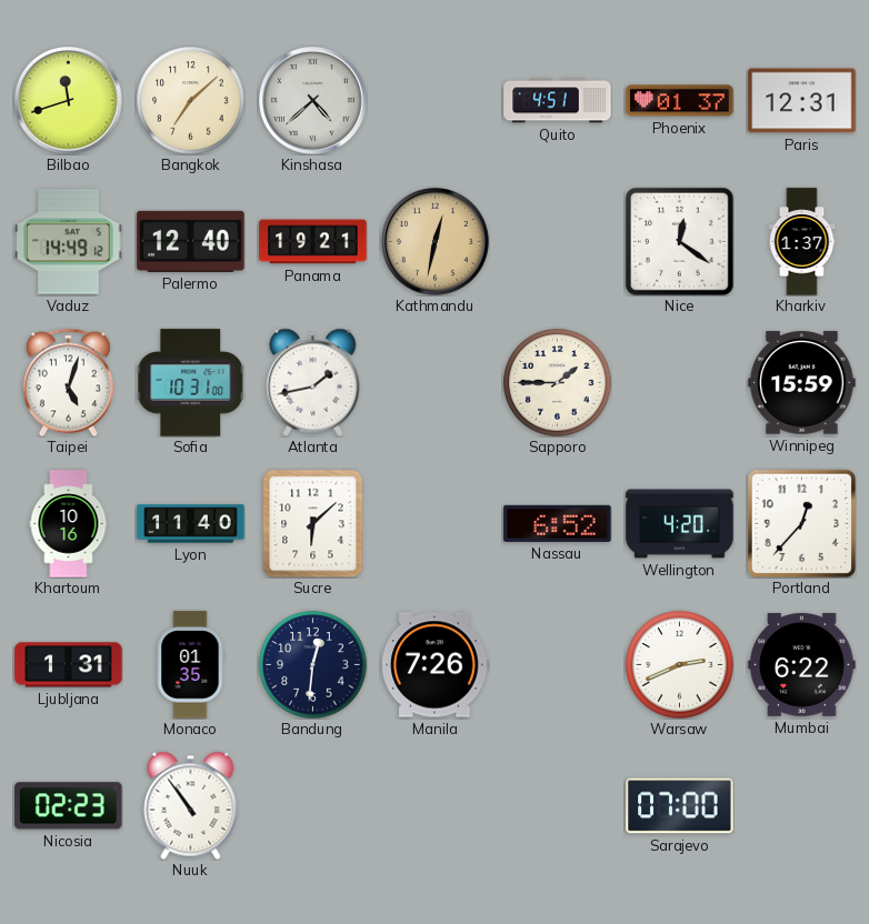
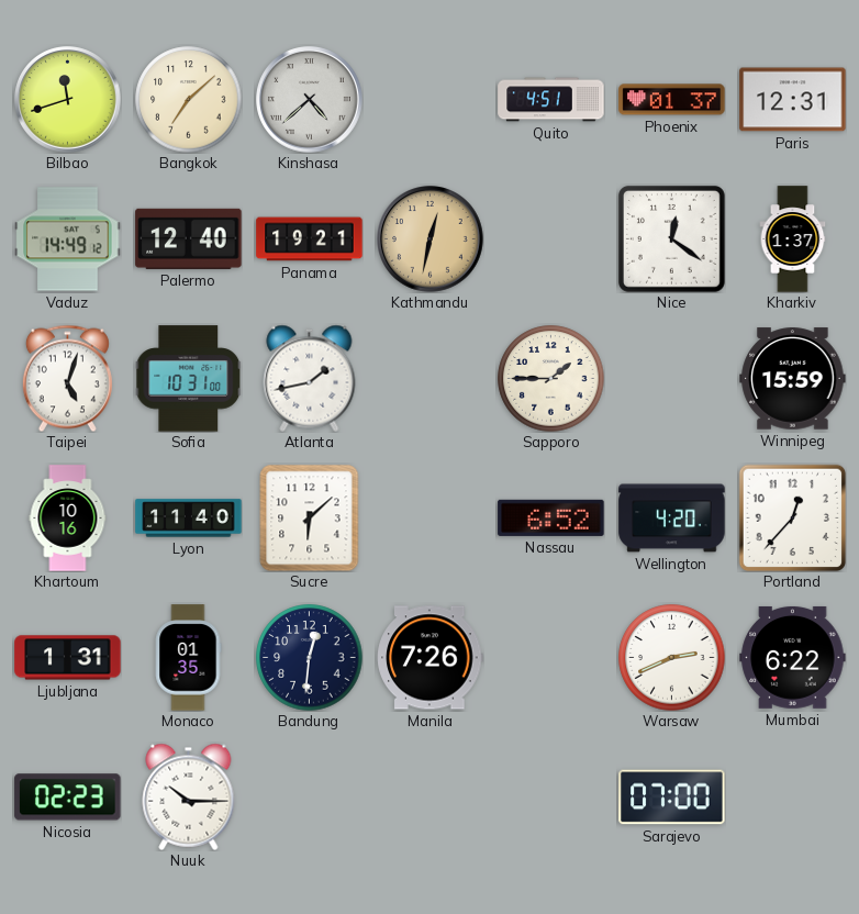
Nuuk: 10:54 -> 10:15 (189, 796)
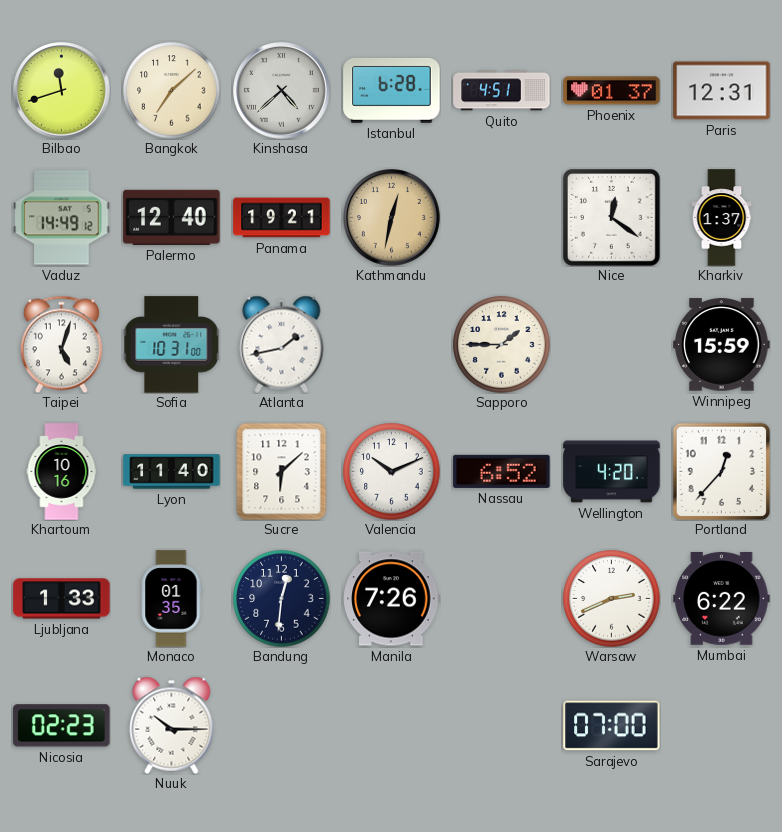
Istanbul: none -> 6:28 (392, 90)
Valencia: none -> 10:11 (392, 472)
Ljubljana: 1:31 -> 1:33 (62, 599)
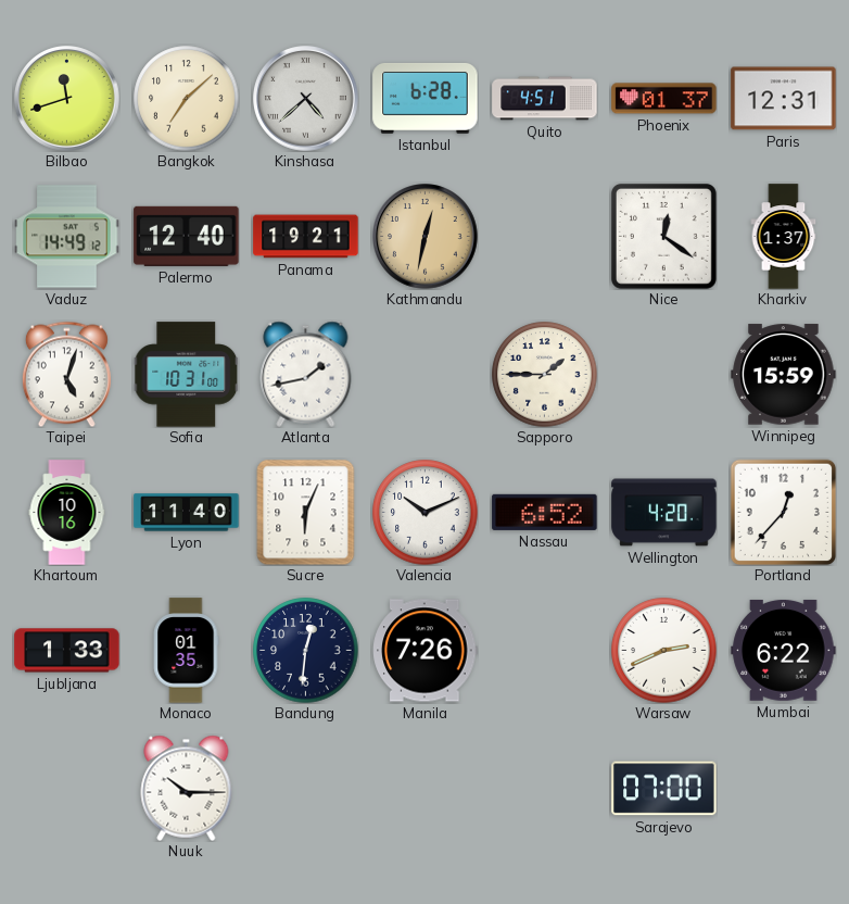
Sucre: 6:08 -> 6:04 (306, 512)
Nicosia: 02:23 -> none (62, 726)
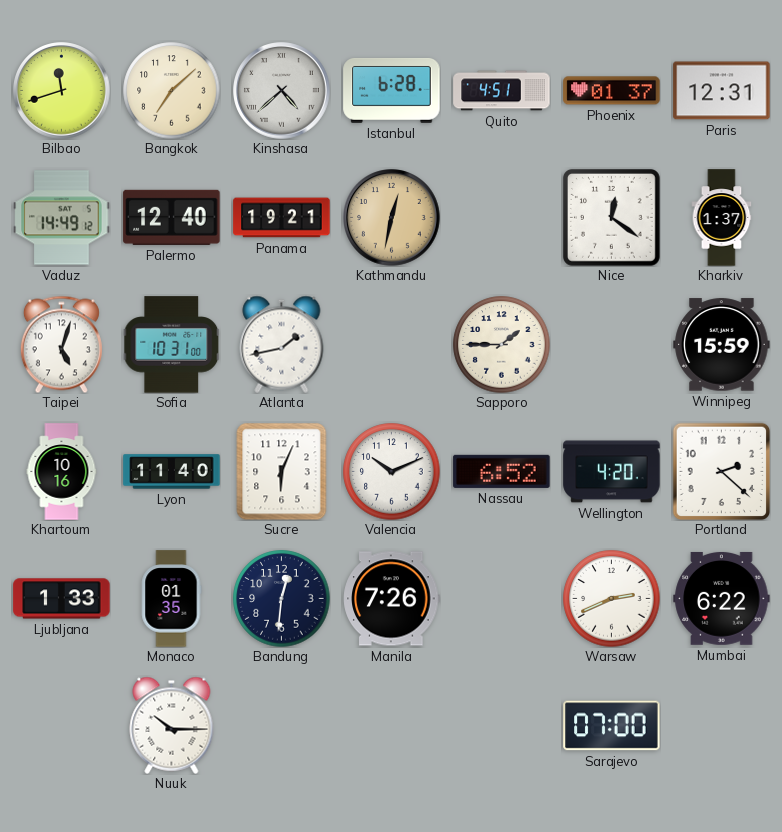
Portland: 12:37 -> 2:22 (721, 471)
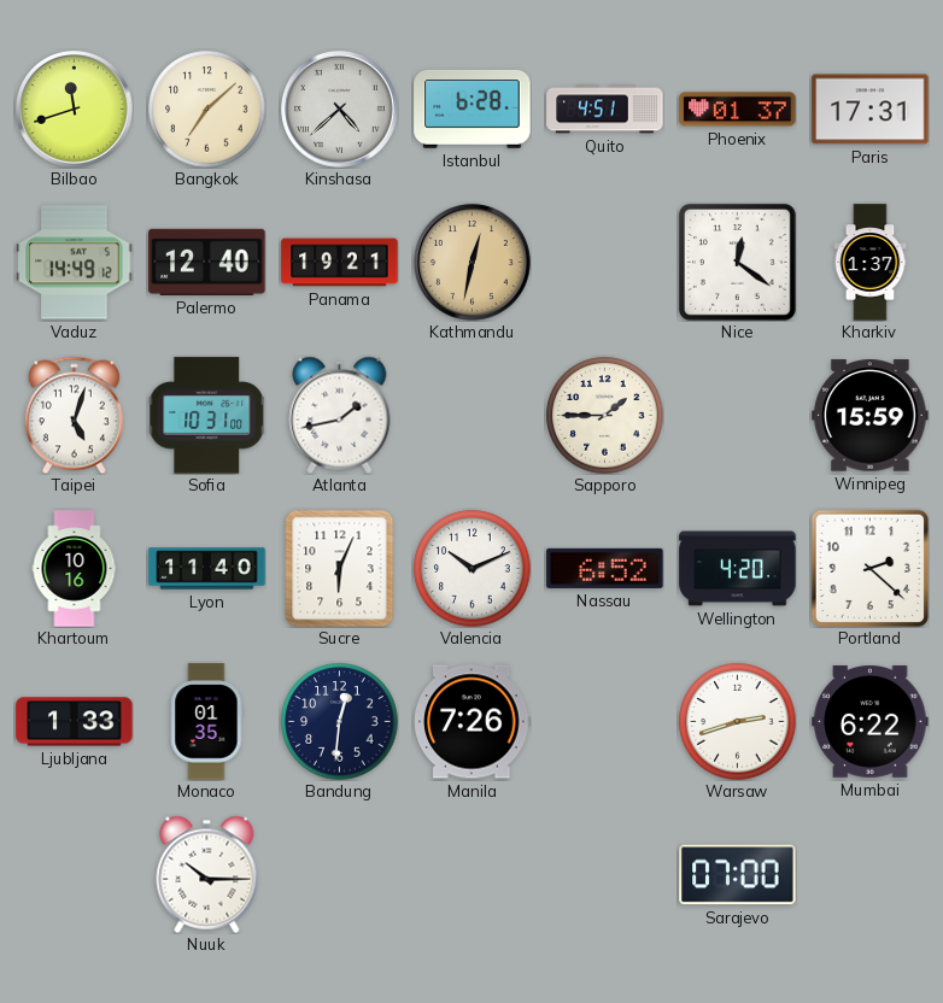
Paris: 12:31 -> 17:31 (871, 110)
Warsaw: 2:41 -> 2:42 (738, 722)
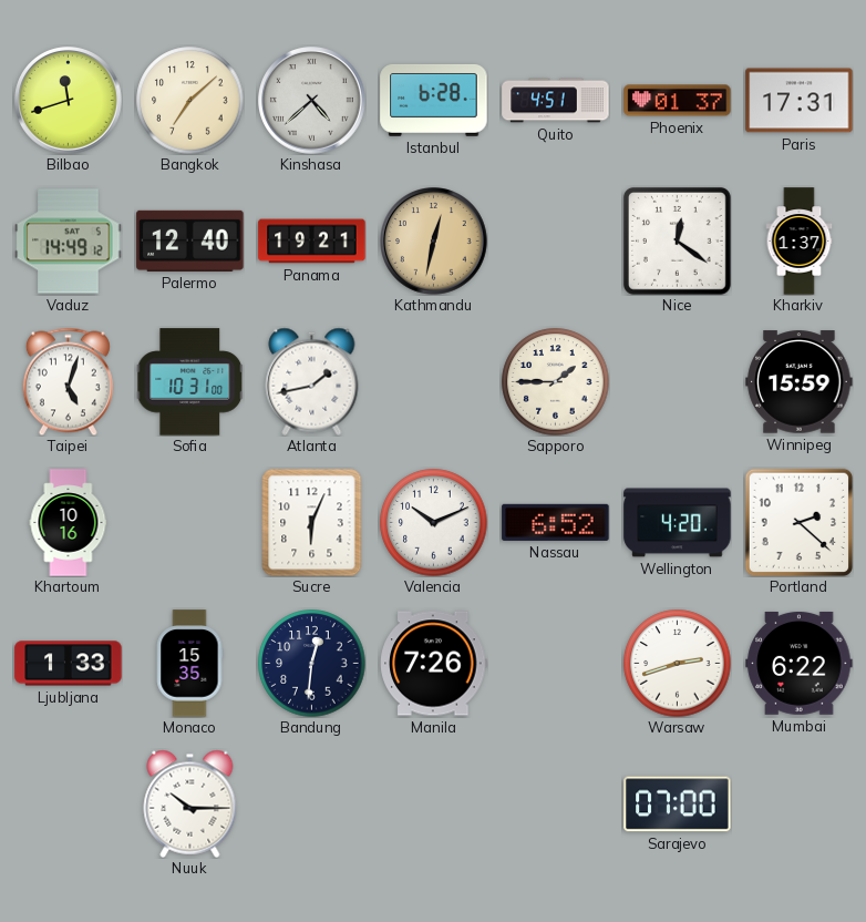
Lyon: 11:40 -> none (207, 569)
Monaco: 01:35 -> 15:35 (189, 664)
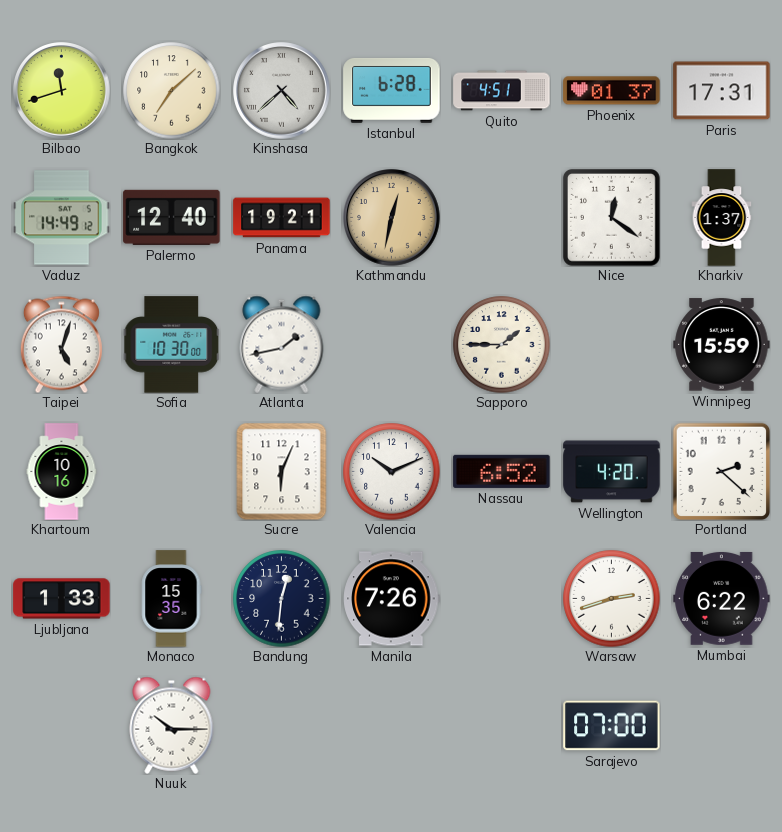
Sofia: 10:31 -> 10:30 (171, 345)
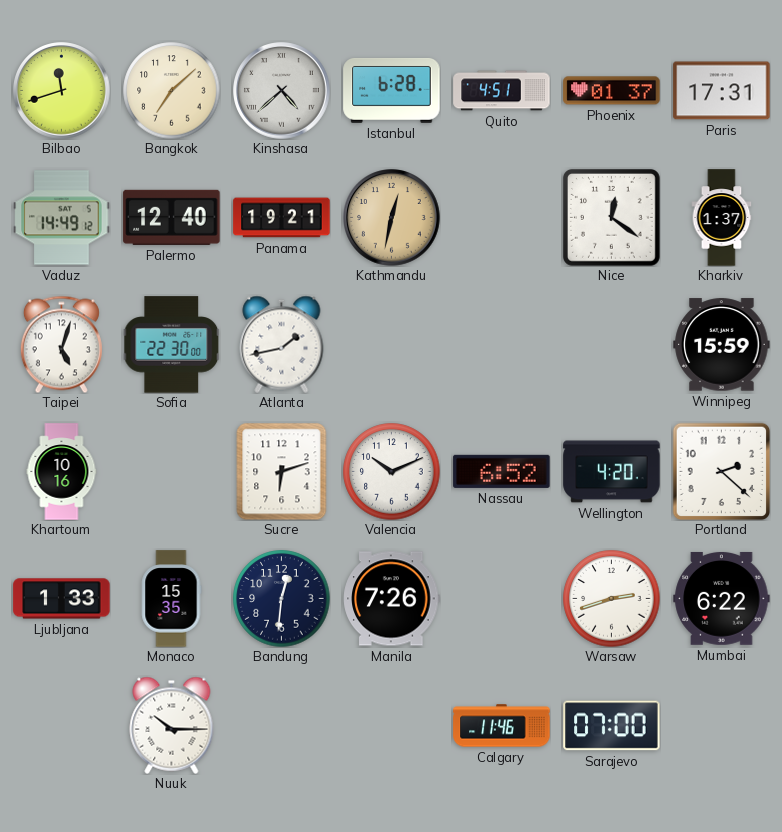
Sofia: 10:30 -> 22:30 (171, 345)
Sapporo: 1:45 -> none (502, 345)
Sucre: 6:04 -> 6:12 (282, 471)
Calgary: none -> 11:46 (502, 726)
